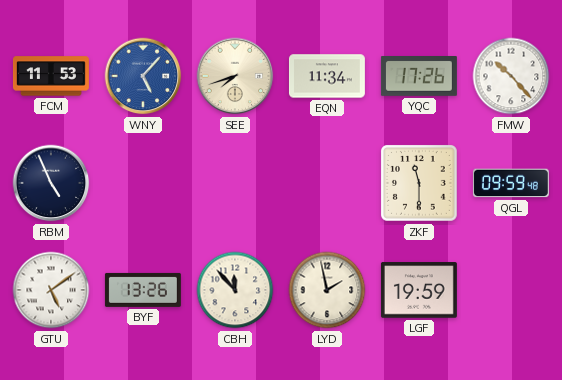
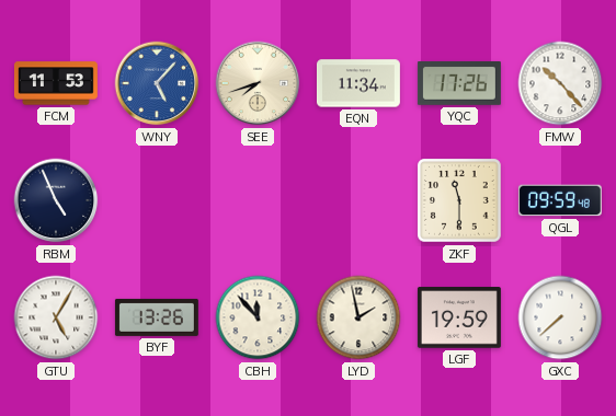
GTU: 5:09 -> 5:05 (56, 317)
GXC: none -> 7:38 (560, 317)
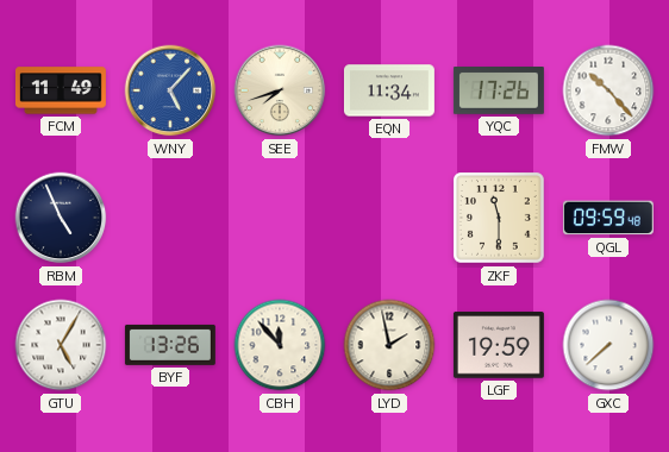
FCM: 11:53 -> 11:49 (61, 90)
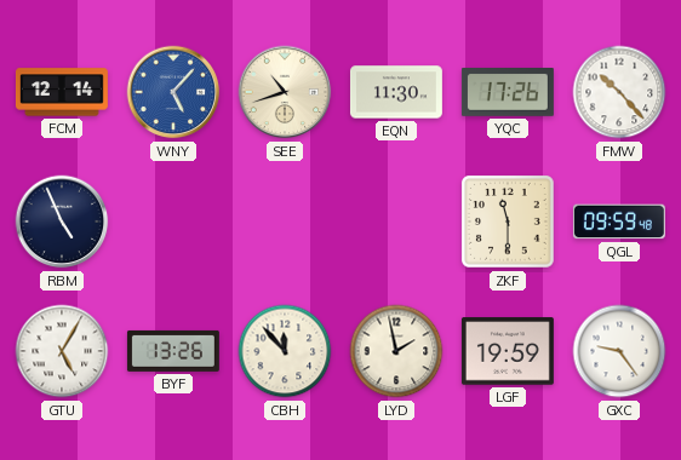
FCM: 11:49 -> 12:14 (62, 92)
SEE: 7:42 -> 10:42 (285, 92)
EQN: 11:34 -> 11:30 (396, 92)
GXC: 7:38 -> 9:24 (619, 351)
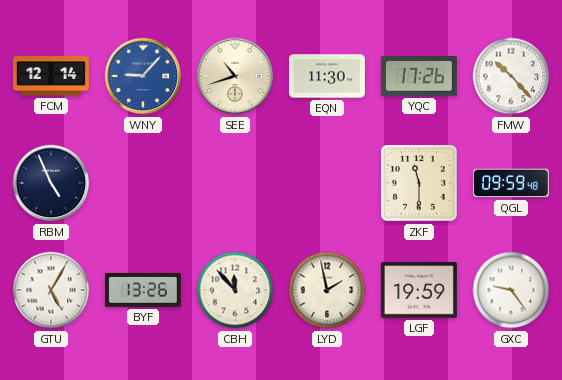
WNY: 5:07 -> 9:07 (143, 76)
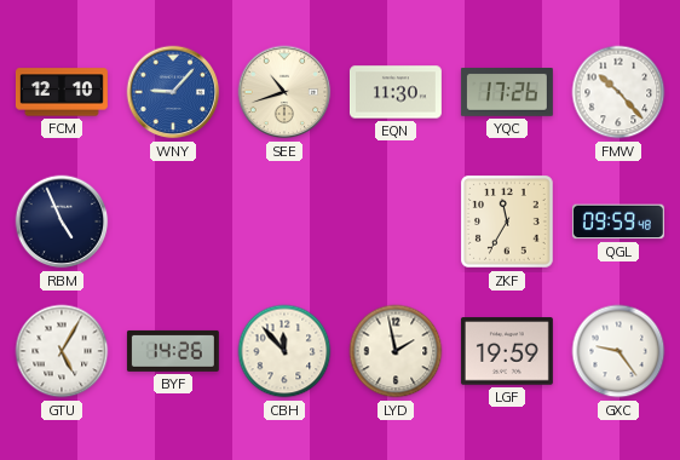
FCM: 12:14 -> 12:10 (62, 92)
ZKF: 11:30 -> 11:35 (508, 223)
BYF: 13:26 -> 14:26 (173, 351)
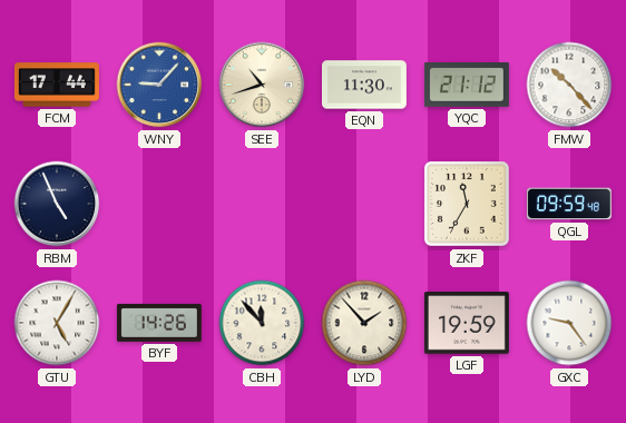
FCM: 12:10 -> 17:44 (57, 85)
YQC: 17:26 -> 21:12 (467, 86)
LYD: 1:58 -> 1:53 (364, 323)
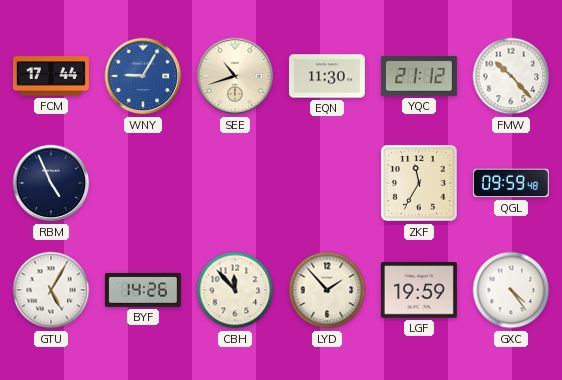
WNY: 9:07 -> 9:05 (143, 76)
GXC: 9:24 -> 4:24 (511, 290)
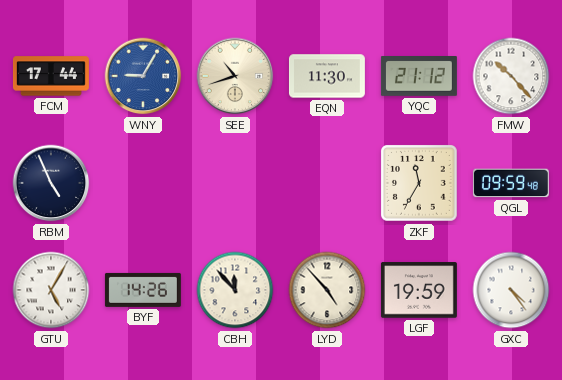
LYD: 1:53 -> 4:53 (327, 290)
